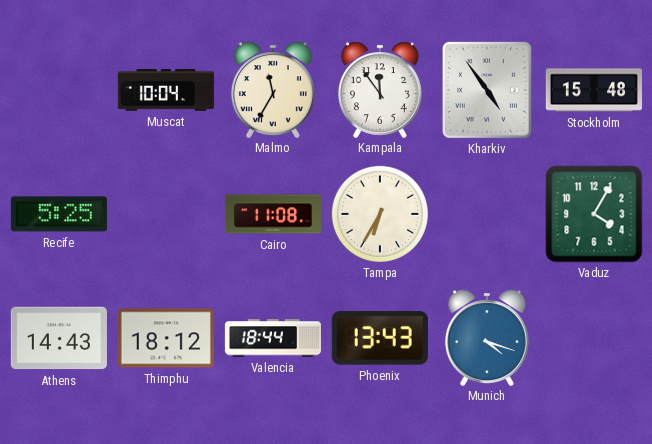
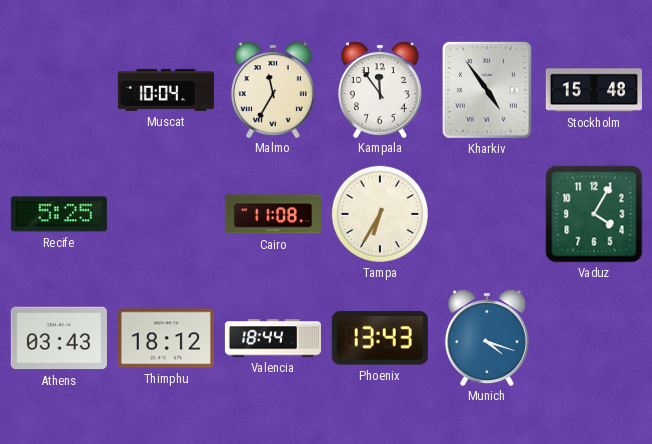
Athens: 14:43 -> 03:43 (59, 338)
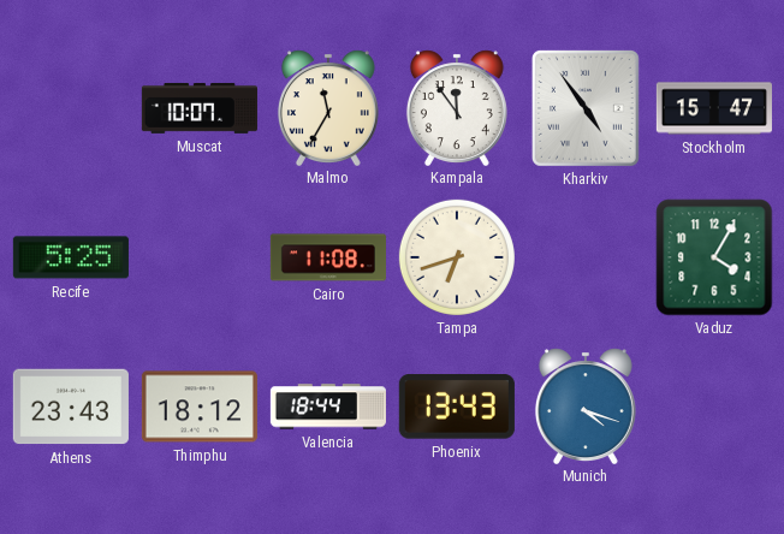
Muscat: 10:04 -> 10:07 (200, 108)
Stockholm: 15:48 -> 15:47 (714, 108)
Tampa: 6:35 -> 6:42 (457, 257)
Athens: 03:43 -> 23:43 (71, 407)
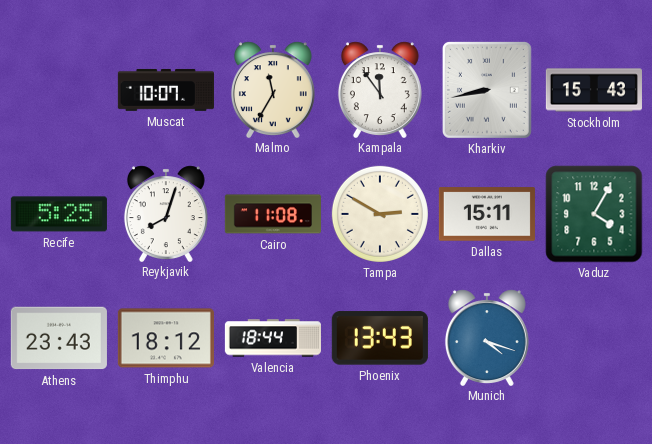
Kharkiv: 4:54 -> 8:43 (487, 90)
Stockholm: 15:47 -> 15:43 (594, 90)
Reykjavik: none -> 8:03 (166, 213)
Tampa: 6:42 -> 2:50 (380, 214)
Dallas: none -> 15:11 (487, 214)
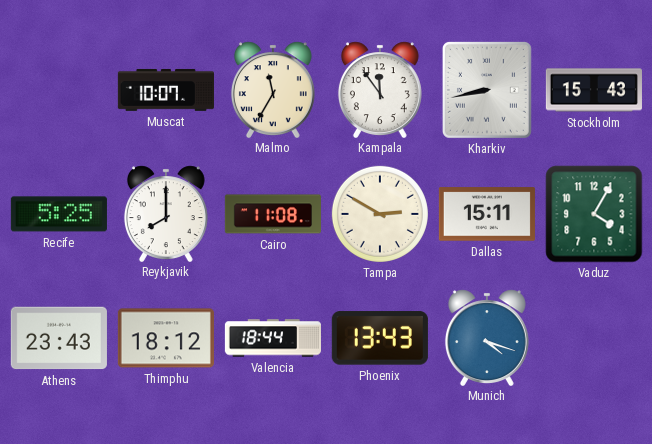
Reykjavik: 8:03 -> 8:00 (166, 213)
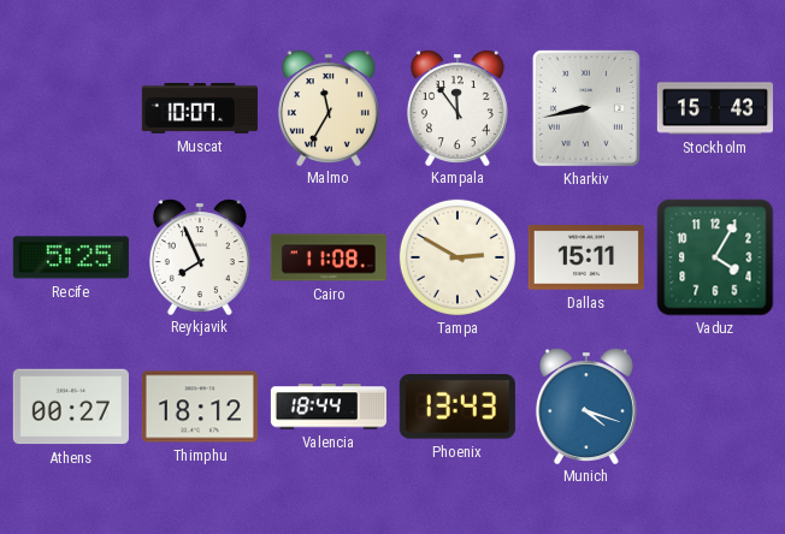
Reykjavik: 8:00 -> 7:56 (200, 256)
Athens: 23:43 -> 00:27 (71, 407)
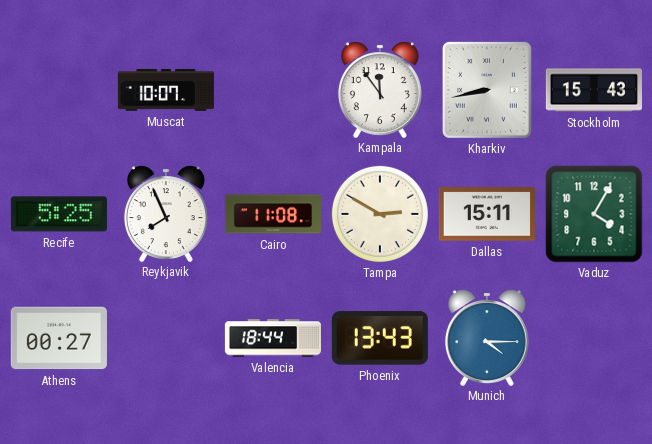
Malmo: 11:35 -> none (329, 107)
Thimphu: 18:12 -> none (200, 407)
Munich: 4:18 -> 4:15 (487, 337)
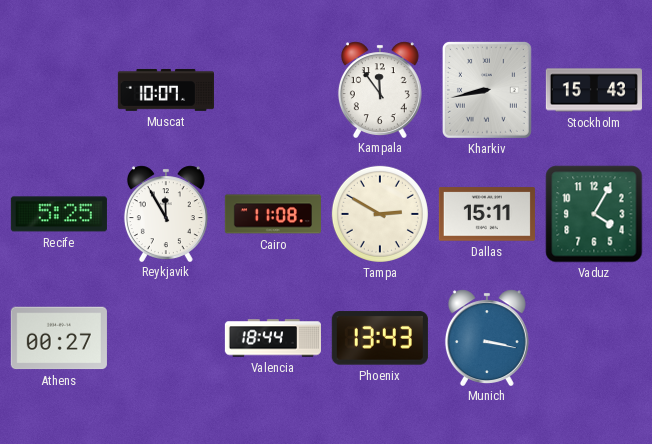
Reykjavik: 7:56 -> 11:55 (166, 213)
Munich: 4:15 -> 3:17 (487, 337)
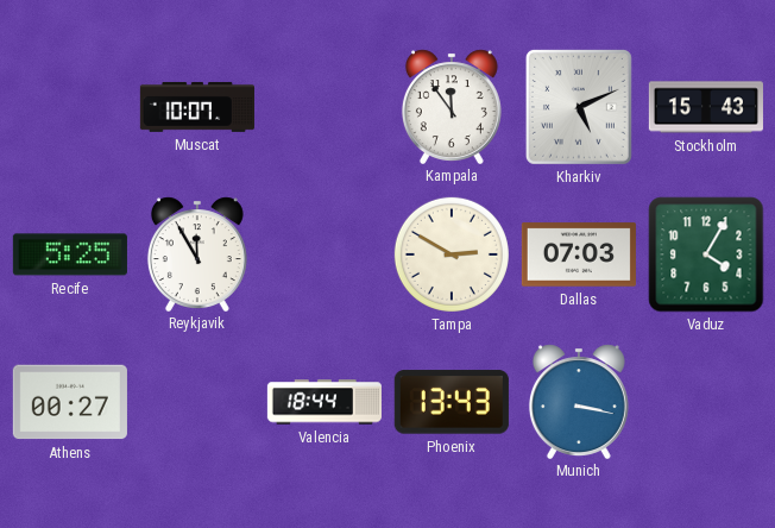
Kharkiv: 8:43 -> 5:11 (579, 107)
Cairo: 11:08 -> none (273, 214)
Dallas: 15:11 -> 07:03 (579, 254)
